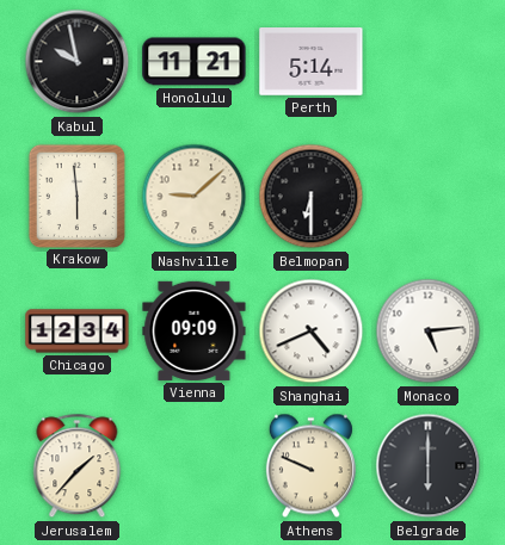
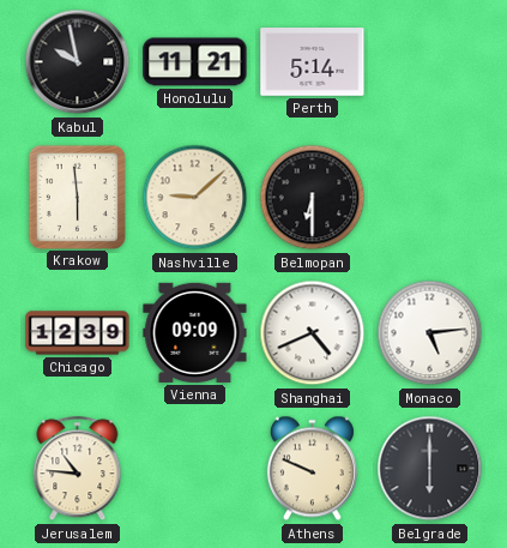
Chicago: 12:34 -> 12:39 (78, 333)
Jerusalem: 1:37 -> 10:46 (78, 469)
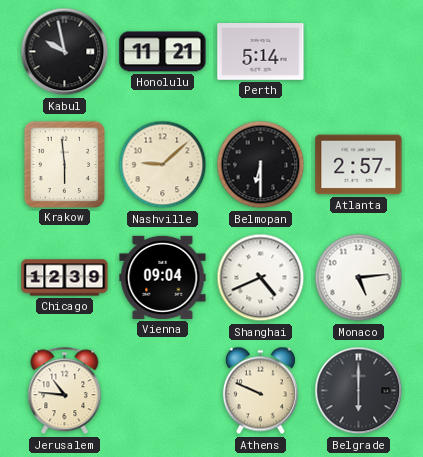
Atlanta: none -> 2:57 (359, 165)
Vienna: 09:09 -> 09:04 (163, 277)
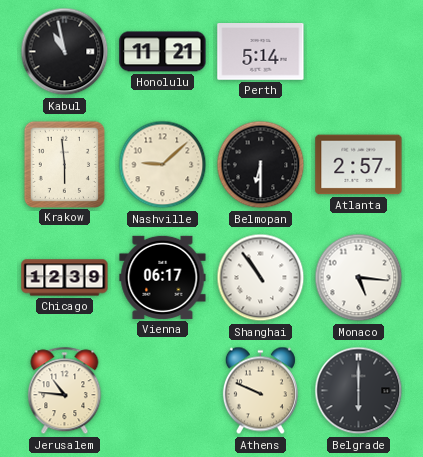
Kabul: 9:58 -> 10:58 (65, 52)
Vienna: 09:04 -> 06:17 (163, 277)
Shanghai: 4:41 -> 10:54 (261, 278)
Monaco: 5:14 -> 5:16 (359, 278)
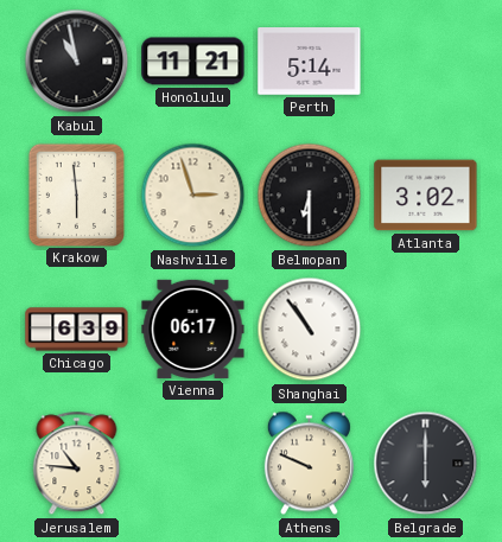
Nashville: 9:08 -> 2:57 (193, 196)
Atlanta: 2:57 -> 3:02 (426, 196)
Chicago: 12:39 -> 6:39 (77, 330)
Monaco: 5:16 -> none (359, 278)
